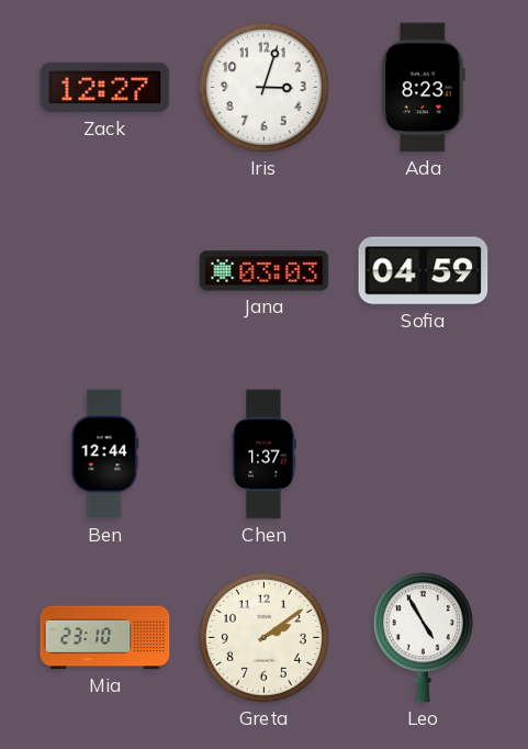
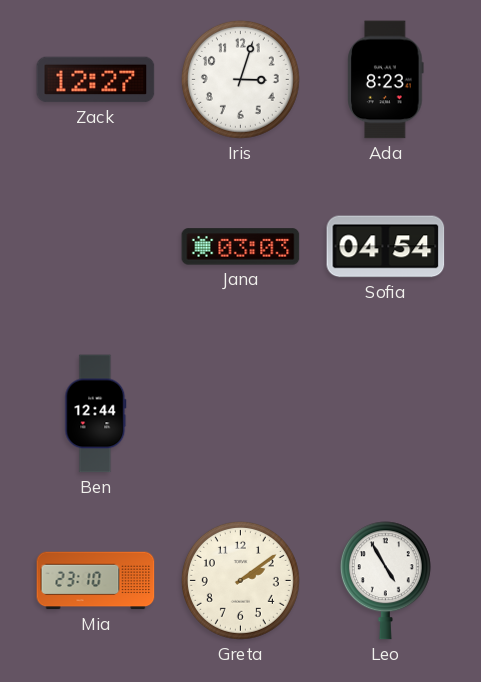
Sofia: 04:59 -> 04:54 (386, 247)
Chen: 1:37 -> none (263, 455)
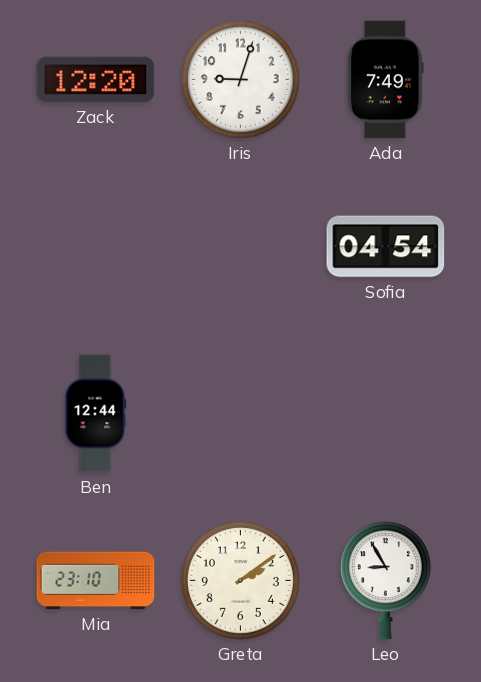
Zack: 12:27 -> 12:20 (96, 80)
Iris: 3:03 -> 9:03 (240, 79)
Ada: 8:23 -> 7:49 (386, 80)
Jana: 03:03 -> none (241, 247)
Leo: 4:55 -> 8:55 (385, 581)
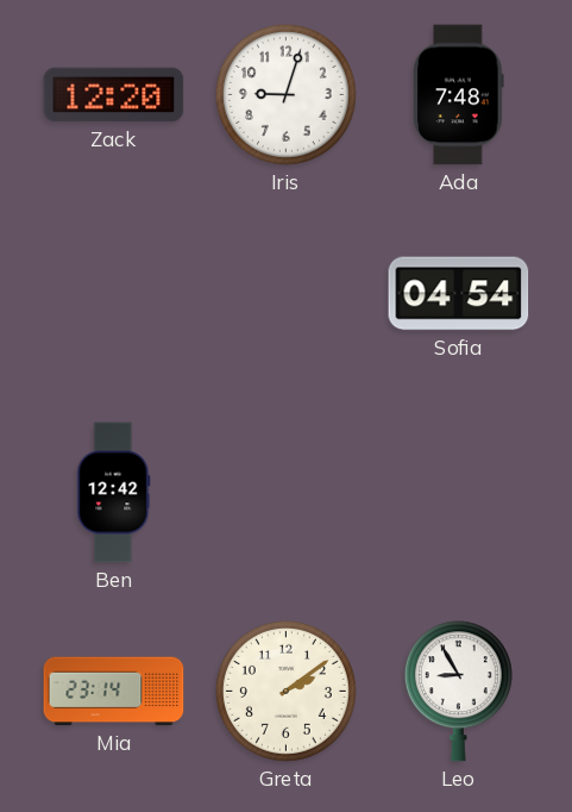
Ada: 7:49 -> 7:48 (459, 95)
Ben: 12:44 -> 12:42 (114, 493)
Mia: 23:10 -> 23:14 (114, 692)
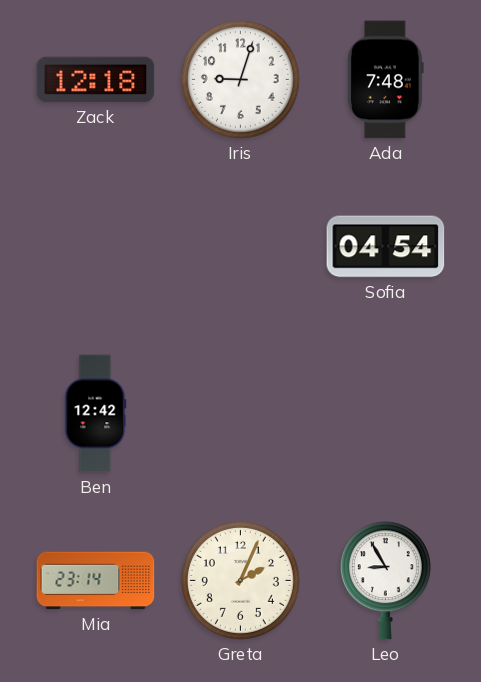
Zack: 12:20 -> 12:18 (96, 80)
Greta: 2:09 -> 2:04 (240, 580)
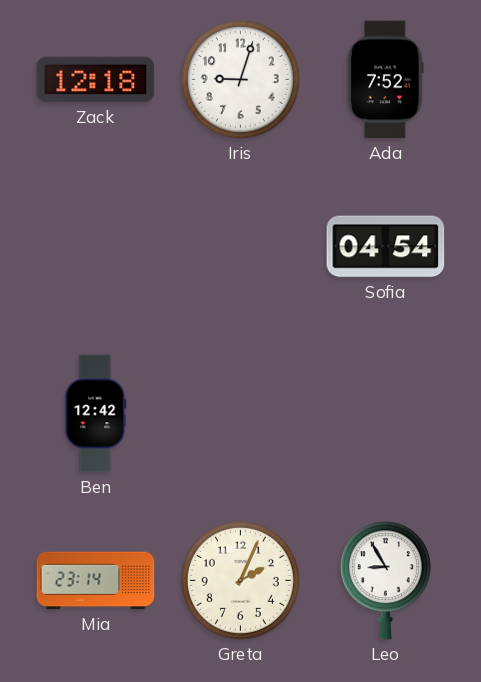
Ada: 7:48 -> 7:52 (386, 80)
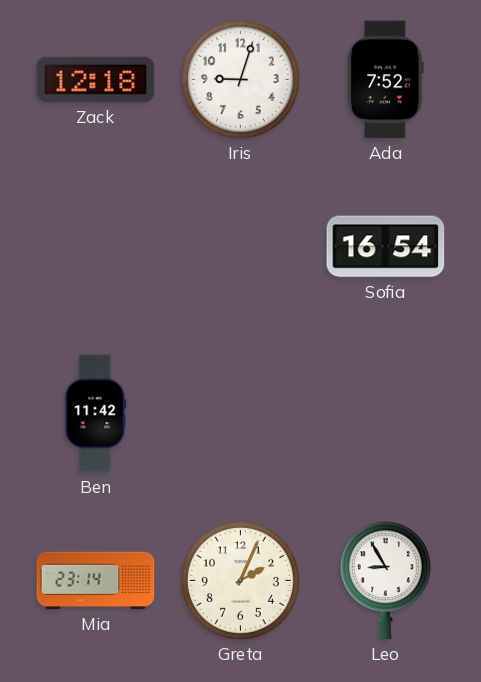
Sofia: 04:54 -> 16:54 (386, 247)
Ben: 12:42 -> 11:42 (96, 414)
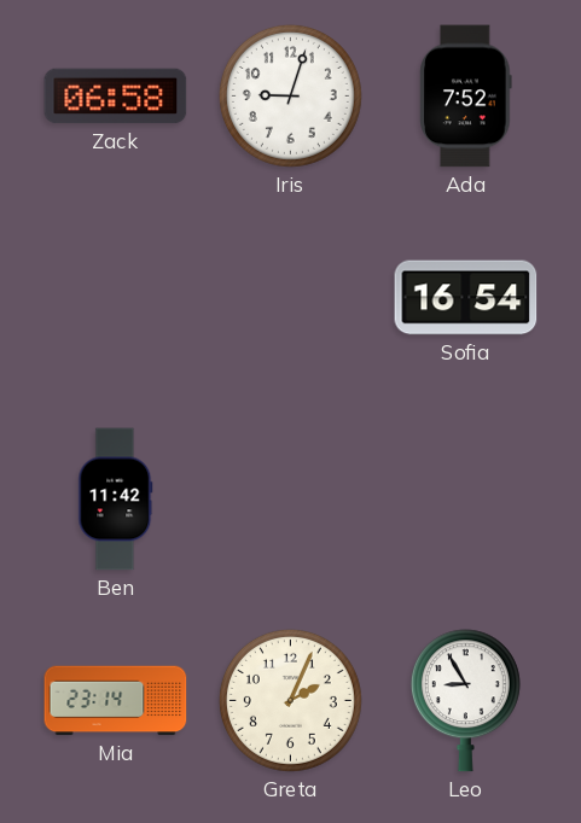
Zack: 12:18 -> 06:58 (116, 97)
